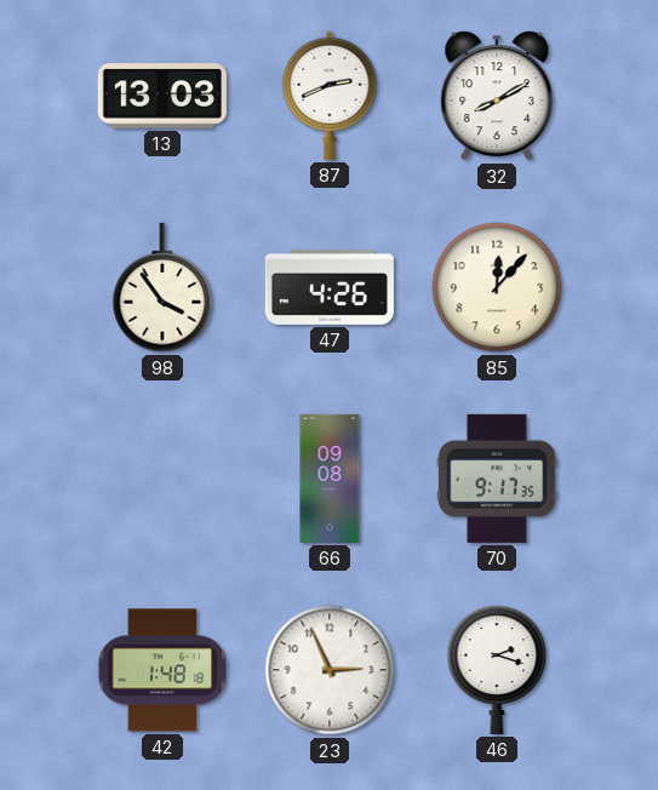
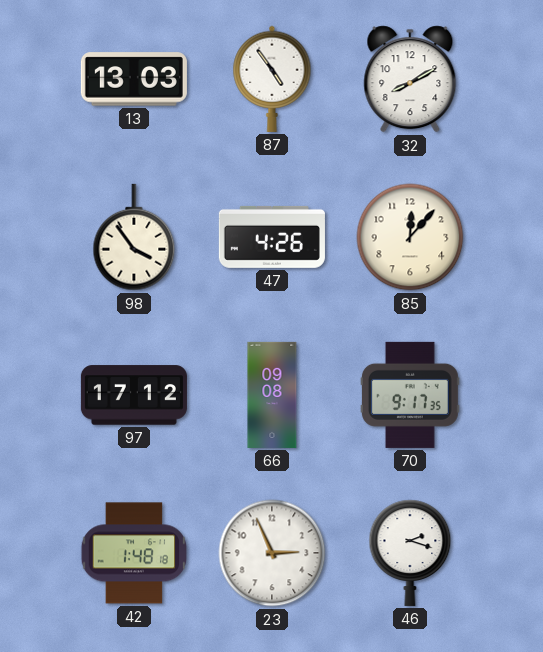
87: 2:41 -> 4:54 (272, 79)
97: none -> 17:12 (134, 395)
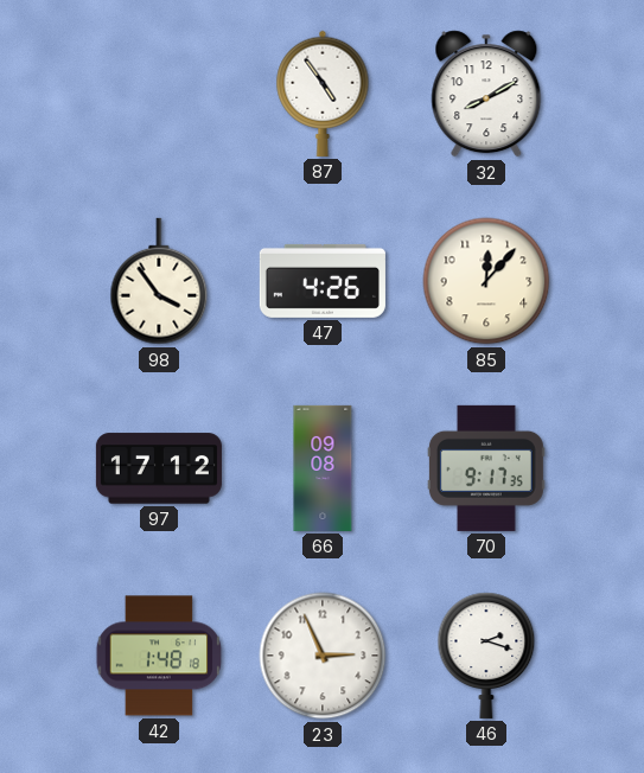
13: 13:03 -> none (134, 79)
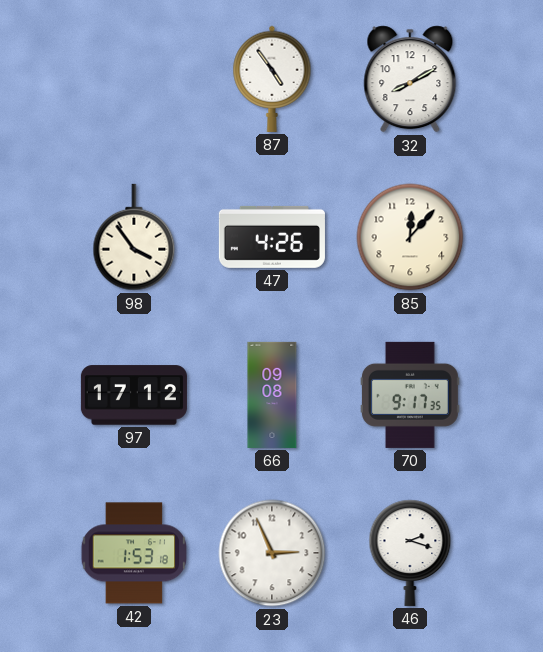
42: 1:48 -> 1:53 (134, 553)
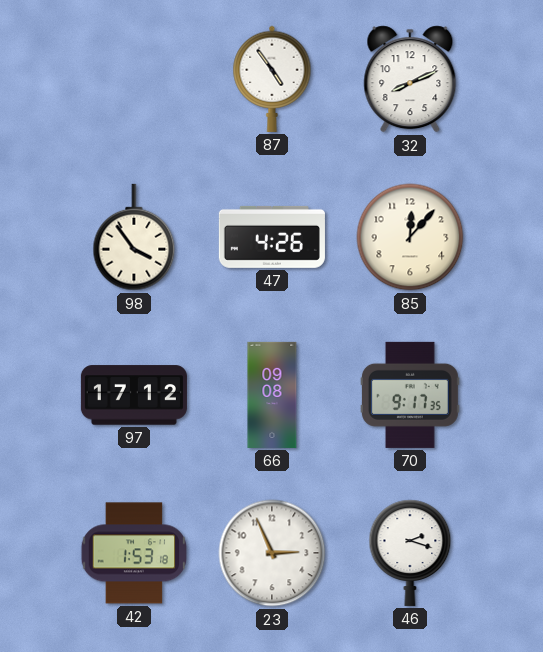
32: 8:10 -> 8:11 (410, 79)
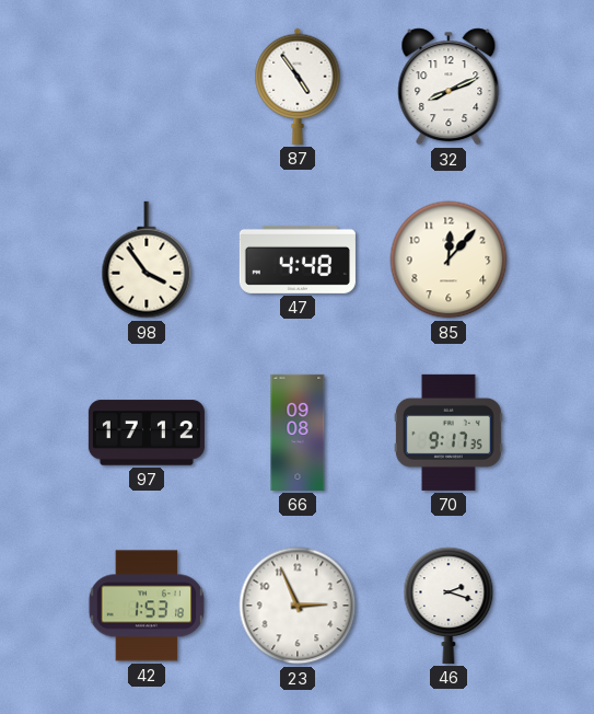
47: 4:26 -> 4:48 (298, 260)
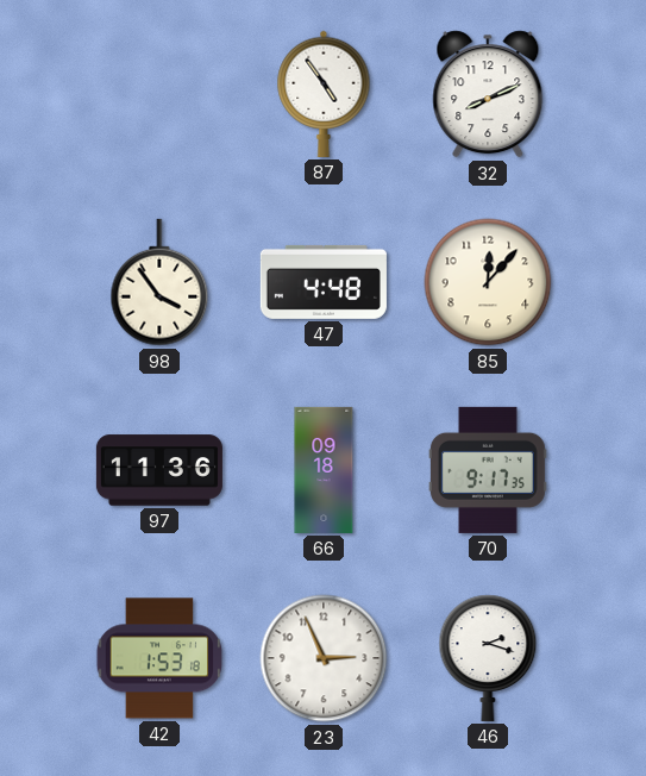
97: 17:12 -> 11:36 (159, 470)
66: 09:08 -> 09:18 (324, 470)
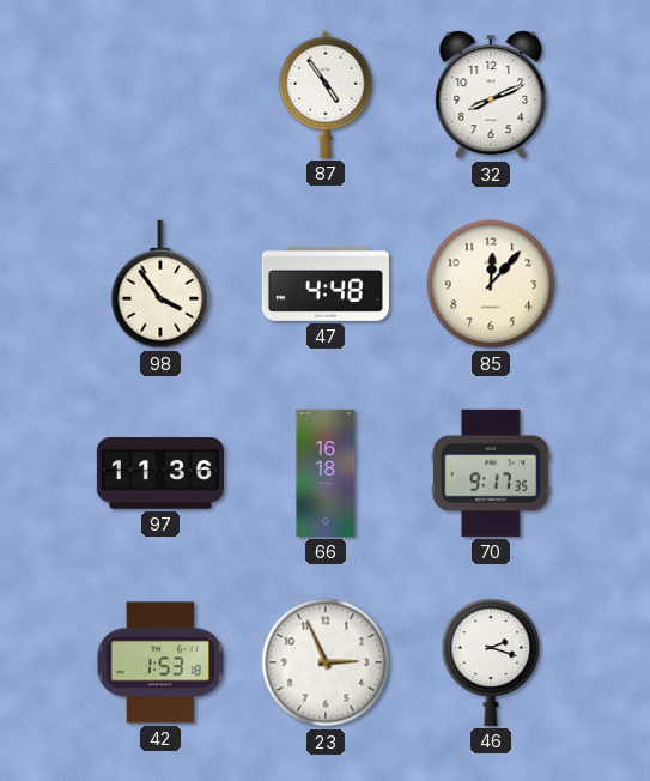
66: 09:18 -> 16:18 (326, 473)
